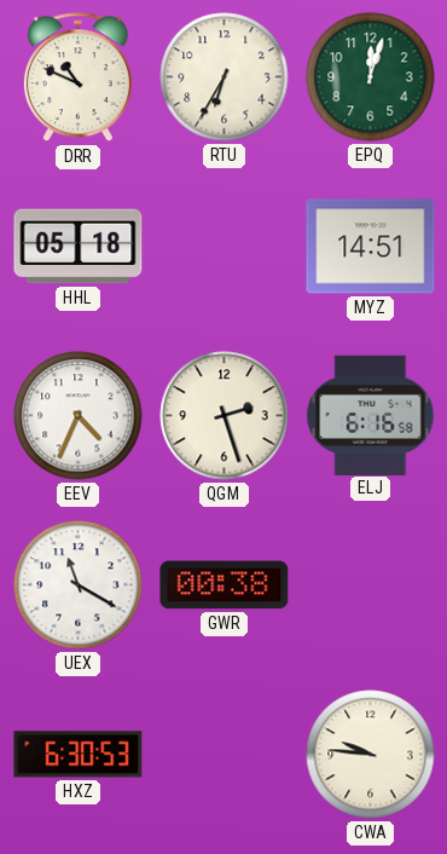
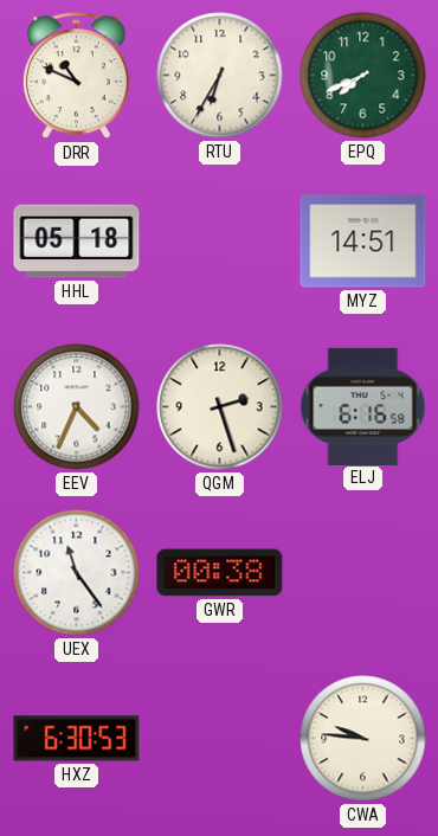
EPQ: 12:03 -> 7:41 (363, 76)
UEX: 11:20 -> 11:24 (77, 573)
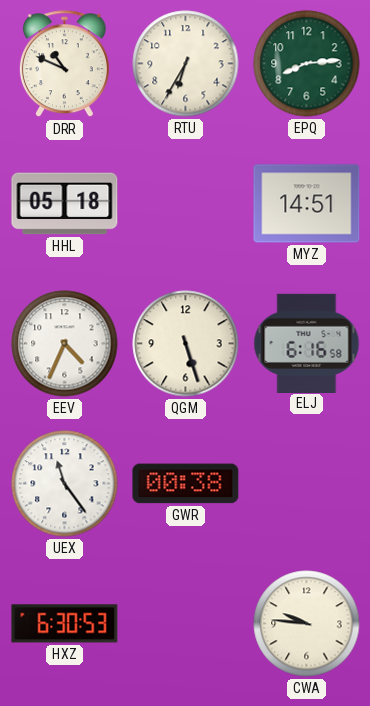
EPQ: 7:41 -> 8:14 (307, 64)
QGM: 2:27 -> 5:27 (186, 344)
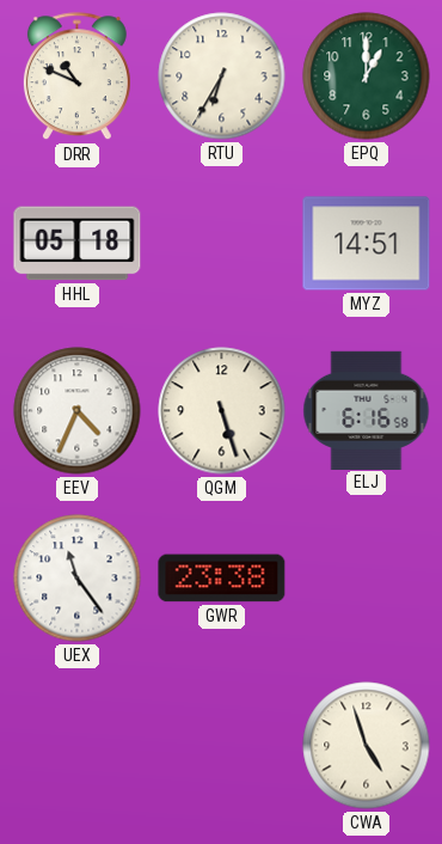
EPQ: 8:14 -> 1:00 (367, 77)
GWR: 00:38 -> 23:38 (222, 579)
HXZ: 6:30 -> none (65, 624)
CWA: 9:46 -> 4:57 (367, 746)
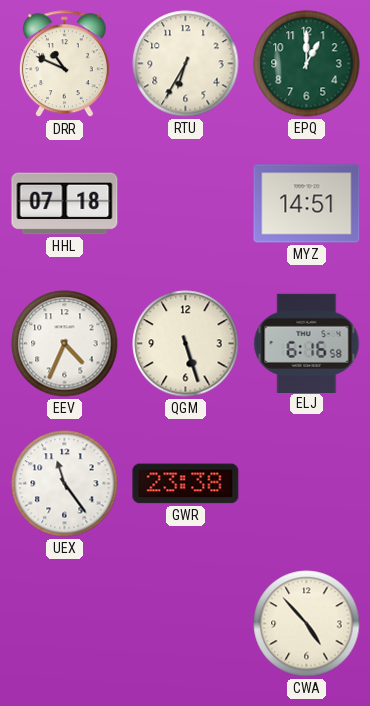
HHL: 05:18 -> 07:18 (65, 204)
CWA: 4:57 -> 4:53 (307, 624)
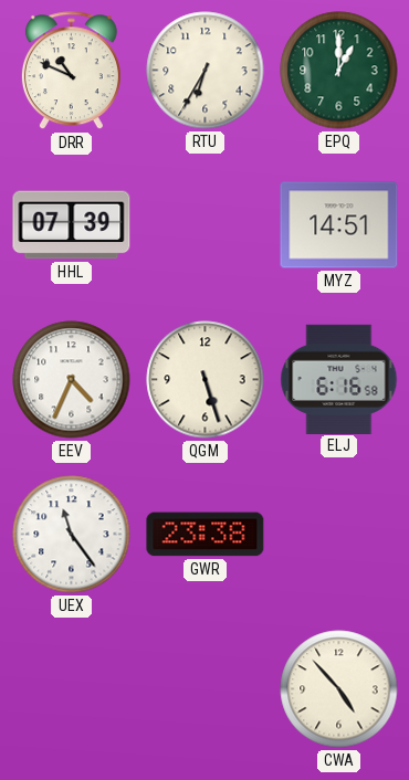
HHL: 07:18 -> 07:39 (72, 225)
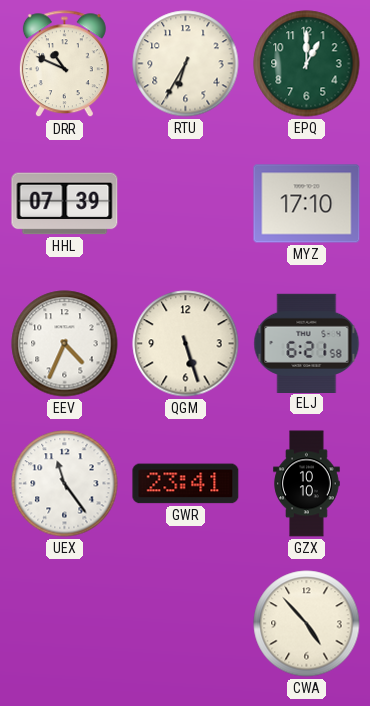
MYZ: 14:51 -> 17:10 (307, 204)
ELJ: 6:16 -> 6:21 (307, 343)
GWR: 23:38 -> 23:41 (186, 484)
GZX: none -> 10:10 (307, 484)
